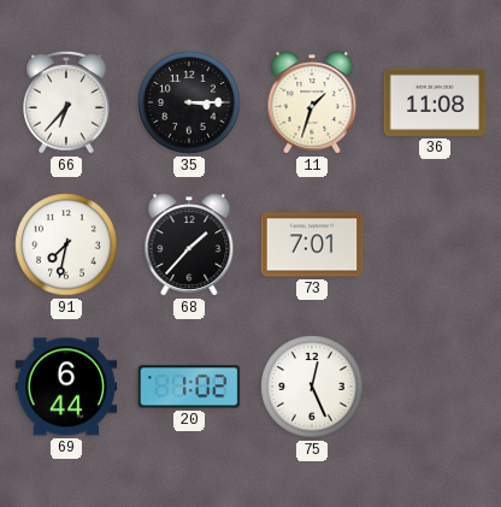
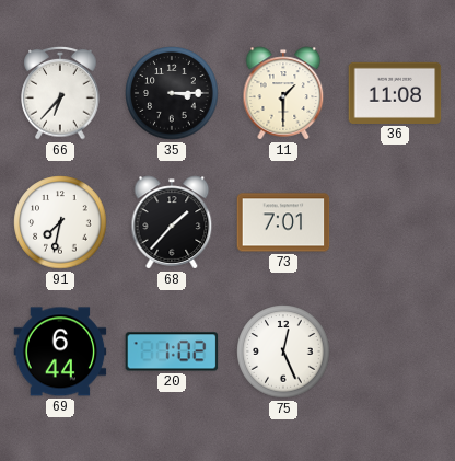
11: 1:33 -> 1:30 (283, 93)
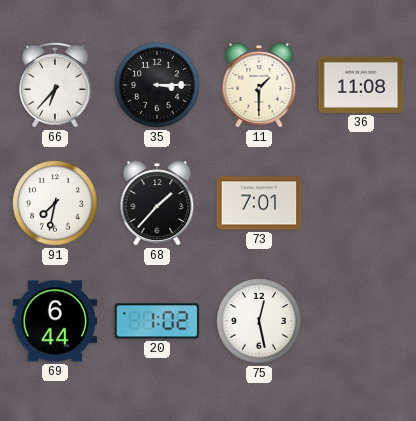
75: 12:26 -> 12:28 (259, 321)
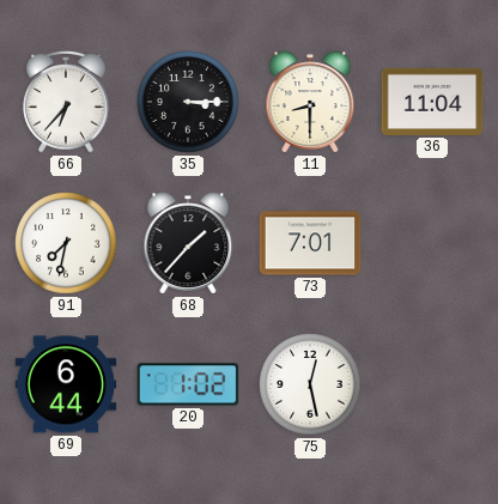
11: 1:30 -> 8:30 (310, 102)
36: 11:08 -> 11:04 (432, 102)
